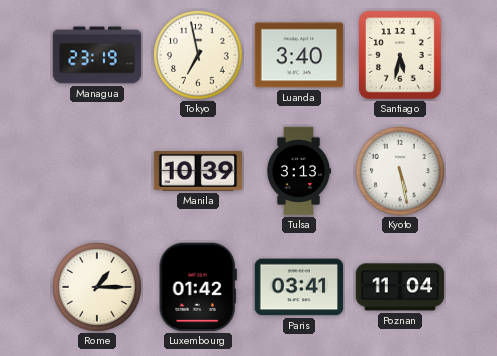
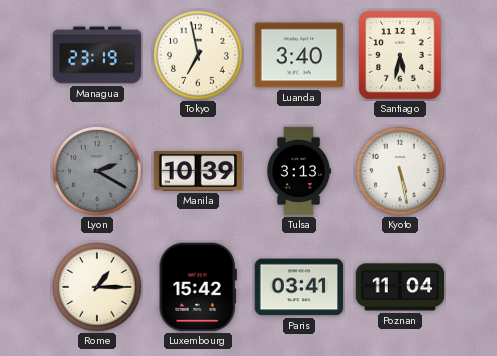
Lyon: none -> 2:20 (98, 172)
Luxembourg: 01:42 -> 15:42 (198, 287)
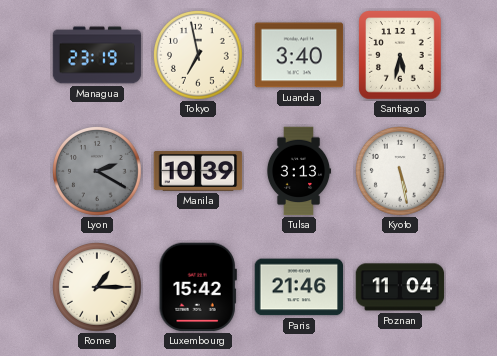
Paris: 03:41 -> 21:46 (299, 287)
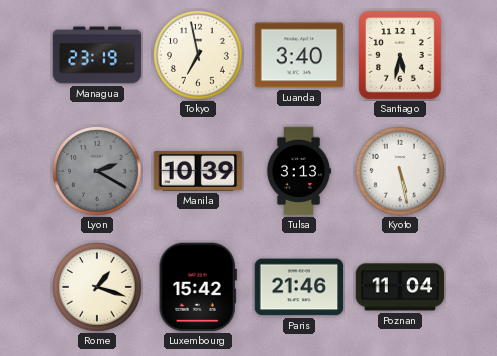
Rome: 1:15 -> 1:18 (98, 288)
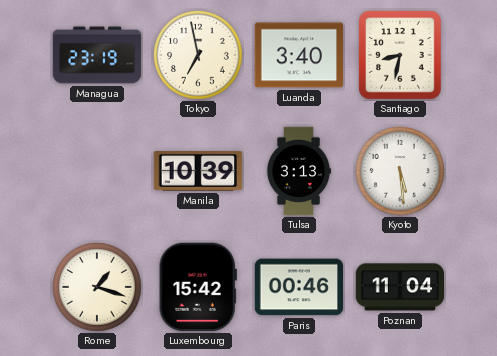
Santiago: 5:32 -> 8:32 (400, 55)
Lyon: 2:20 -> none (98, 172)
Kyoto: 5:28 -> 5:29 (401, 172)
Paris: 21:46 -> 00:46 (299, 287)
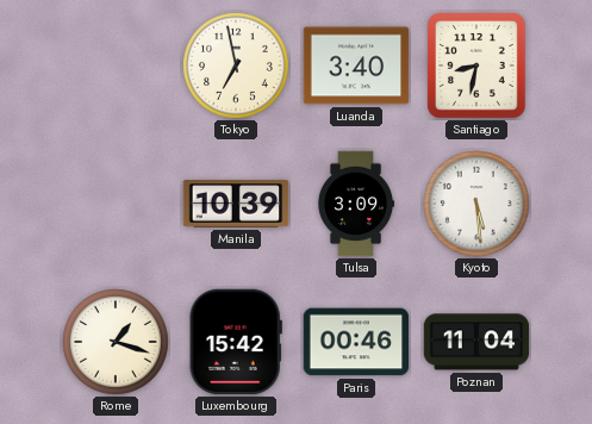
Managua: 23:19 -> none (97, 55)
Tulsa: 3:13 -> 3:09 (356, 204)
